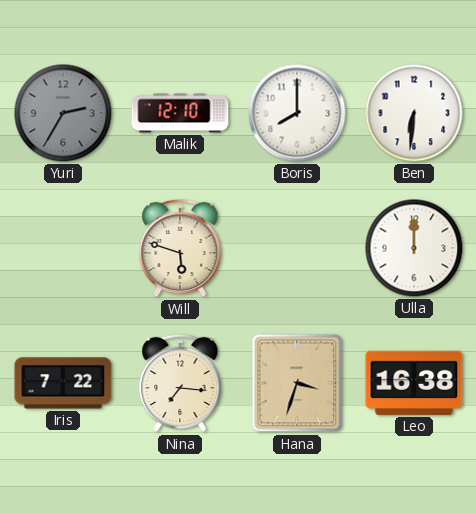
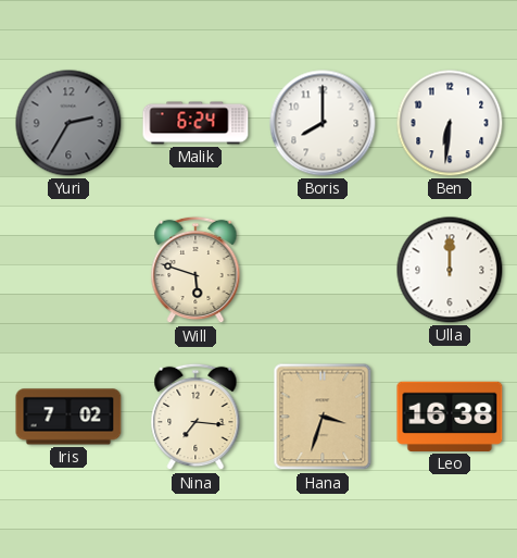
Malik: 12:10 -> 6:24 (196, 123)
Iris: 7:22 -> 7:02 (68, 417)
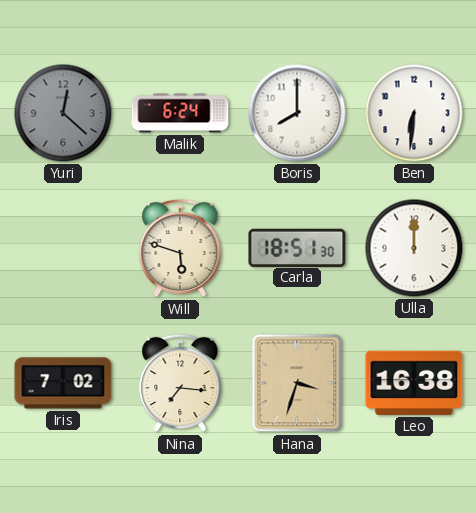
Yuri: 2:35 -> 12:22 (63, 113)
Carla: none -> 18:51 (297, 247)
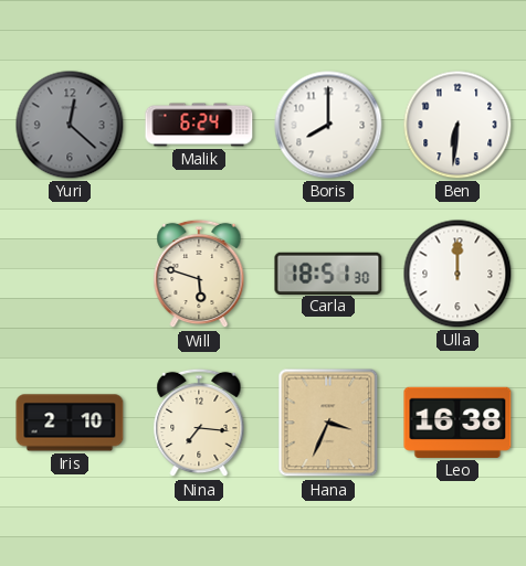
Iris: 7:02 -> 2:10 (70, 423)
Hana: 3:33 -> 3:34 (328, 423)
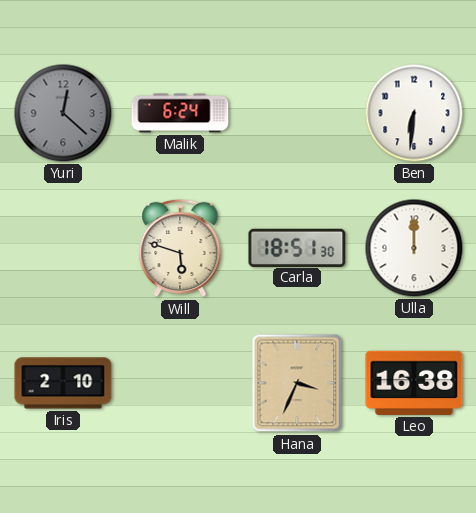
Boris: 8:00 -> none (328, 125)
Nina: 7:16 -> none (199, 423)
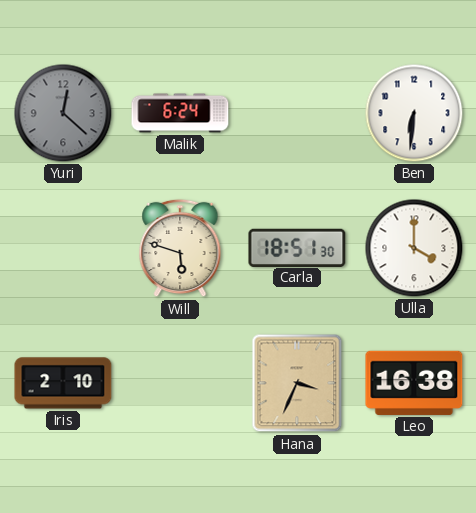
Ulla: 12:00 -> 4:00 (414, 248)
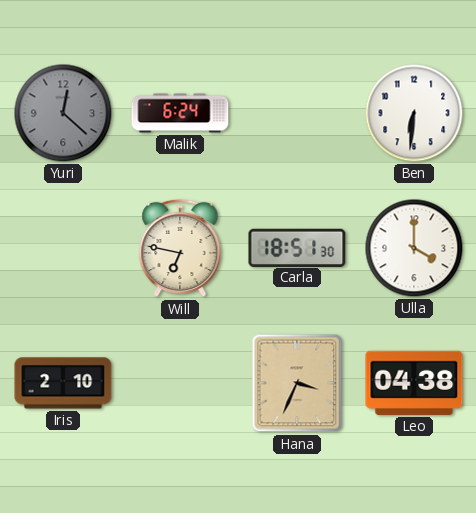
Will: 5:48 -> 6:47 (180, 248)
Leo: 16:38 -> 04:38 (414, 383)
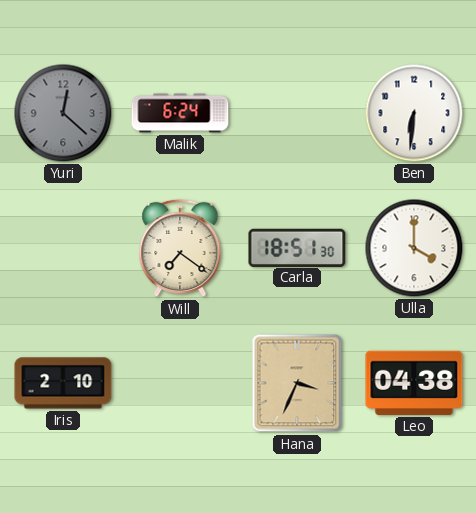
Will: 6:47 -> 7:21 (180, 248)
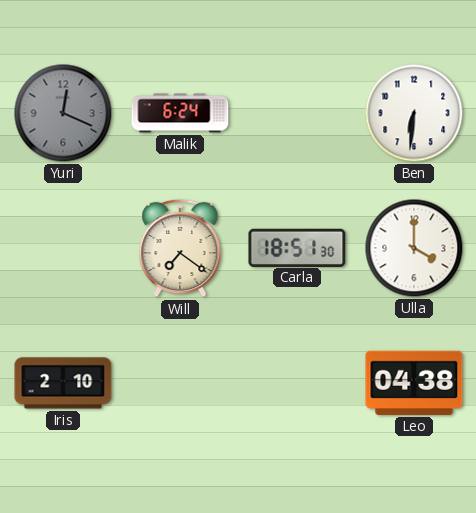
Yuri: 12:22 -> 12:19 (63, 113)
Hana: 3:34 -> none (297, 383)
